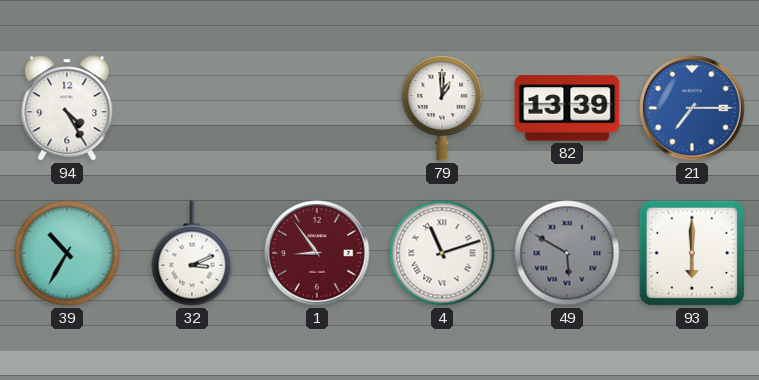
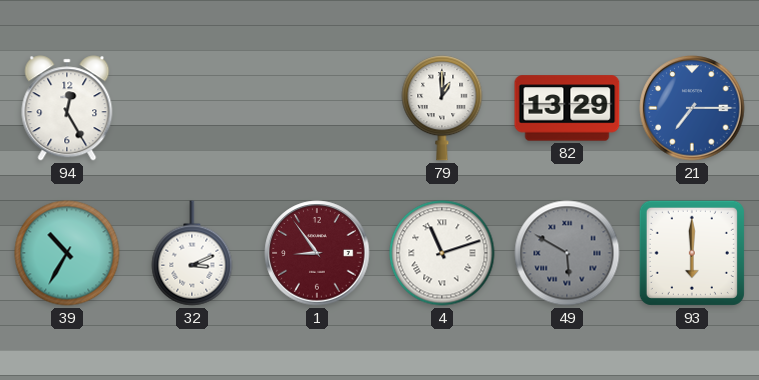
94: 4:25 -> 12:25 (67, 108)
82: 13:39 -> 13:29 (567, 108)
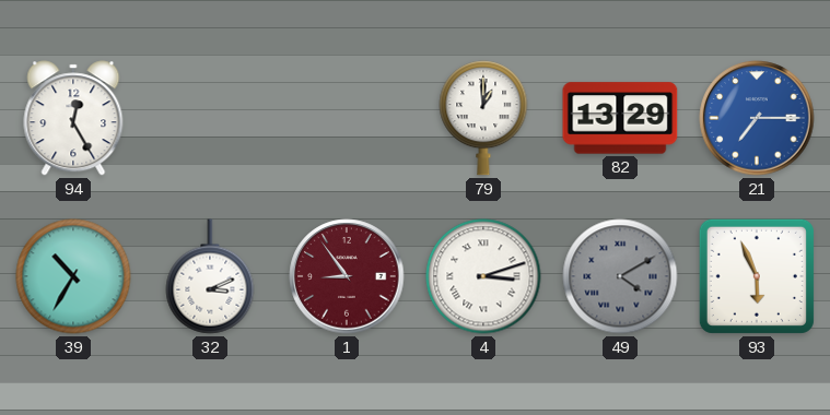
4: 11:12 -> 3:12 (483, 276)
49: 5:50 -> 4:10 (620, 276)
93: 6:00 -> 5:56 (757, 276)
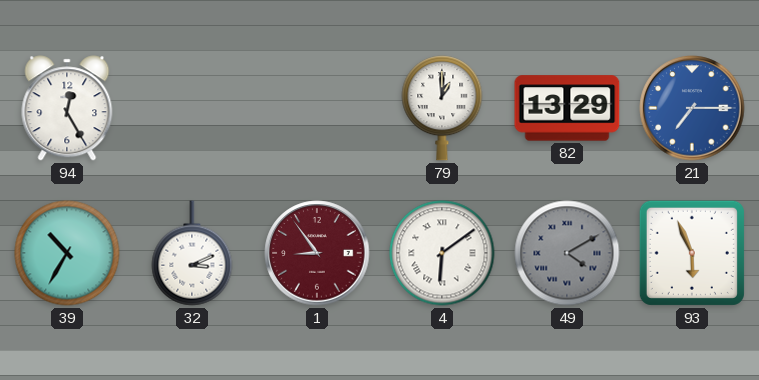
4: 3:12 -> 6:09 (442, 253)
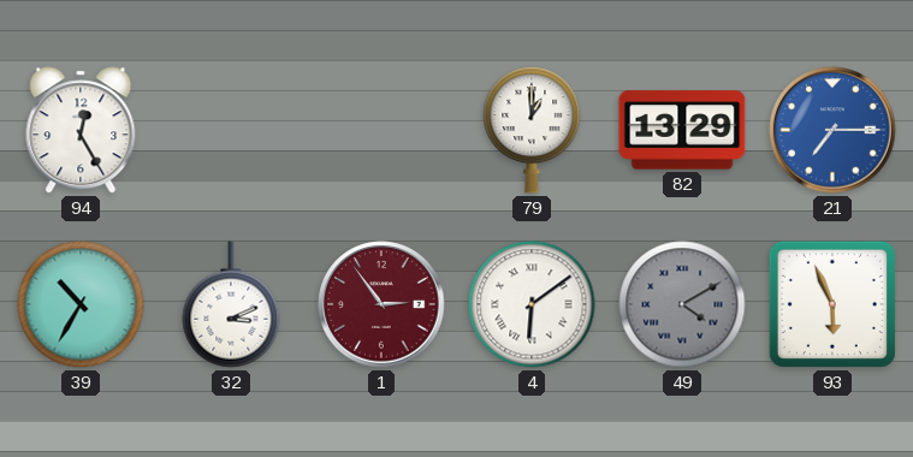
1: 8:54 -> 2:54 (381, 304)
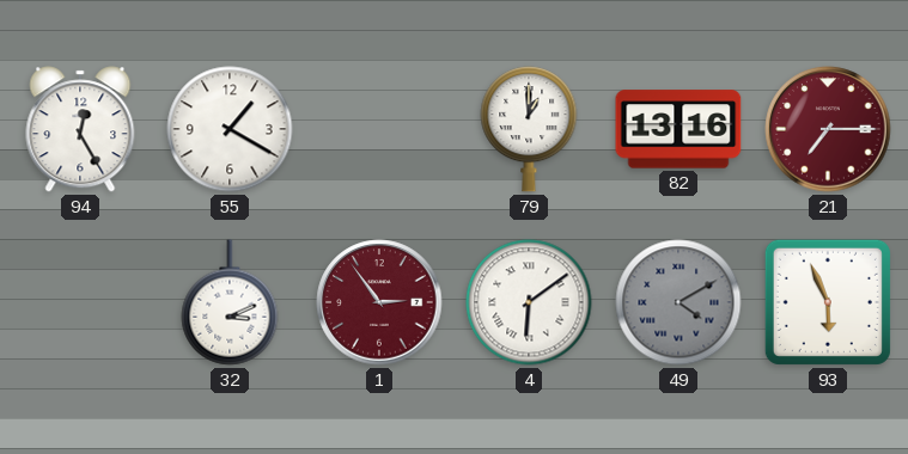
55: none -> 1:20 (230, 129)
82: 13:29 -> 13:16 (678, 129)
21 dial: blue -> burgundy (828, 129)
39: 10:35 -> none (81, 304)
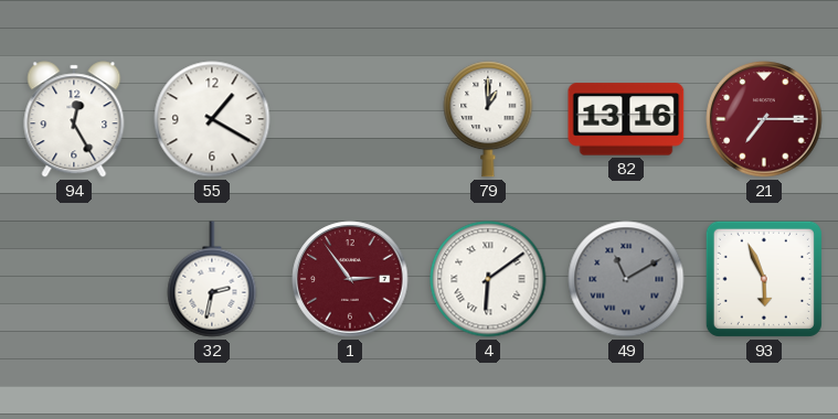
32: 3:11 -> 2:32 (212, 279)
49: 4:10 -> 11:10 (626, 279)
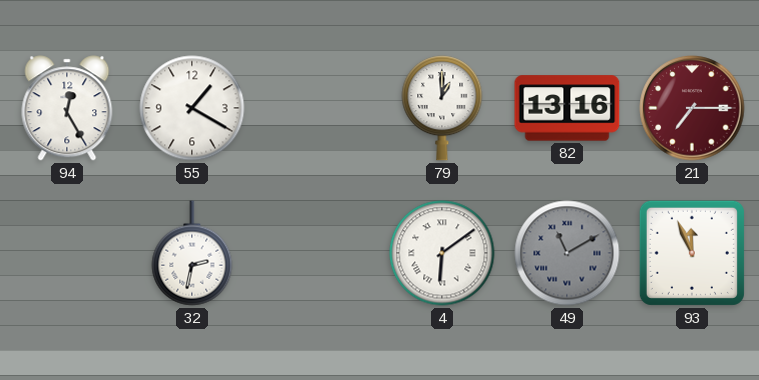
1: 2:54 -> none (350, 279)
93: 5:56 -> 11:56 (692, 253)
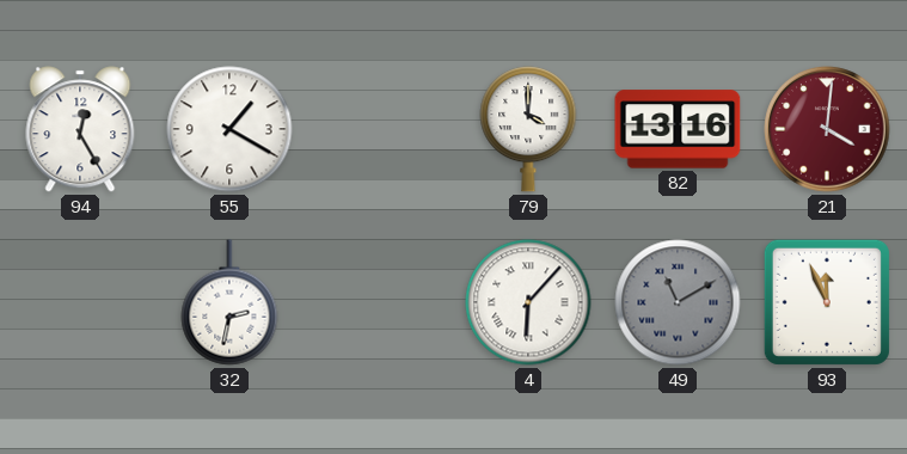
79: 1:00 -> 4:00 (528, 129)
21: 7:15 -> 4:01 (827, 129)
4: 6:09 -> 6:07 (528, 302)
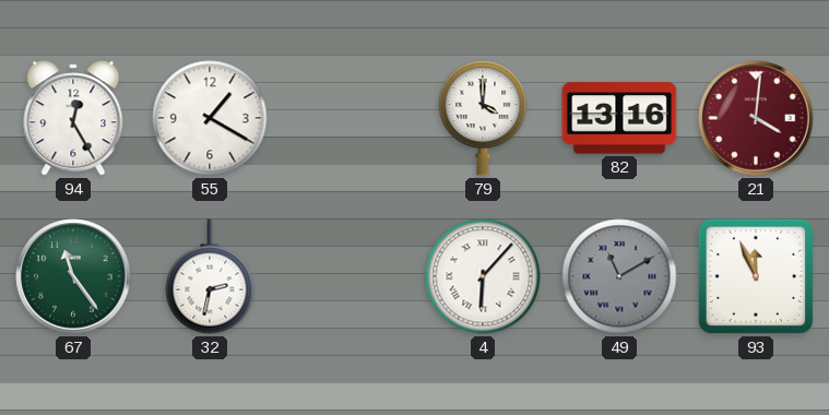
67: none -> 11:24 (73, 276)
